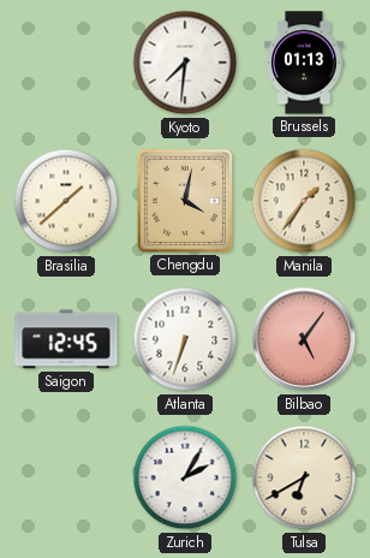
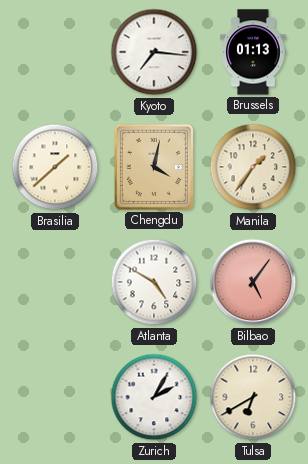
Kyoto: 7:31 -> 7:16 (154, 52)
Saigon: 12:45 -> none (66, 339)
Atlanta: 6:33 -> 4:50 (154, 282)
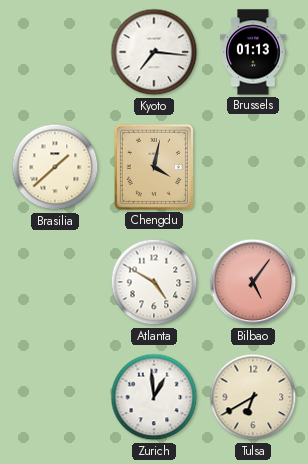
Manila: 1:36 -> none (253, 167)
Zurich: 2:05 -> 12:59 (154, 397)
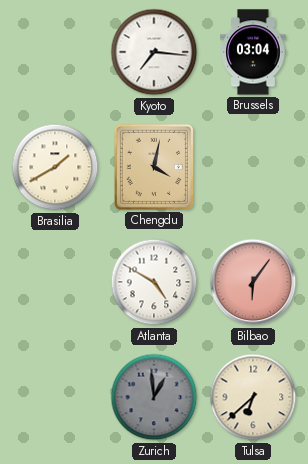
Brussels: 01:13 -> 03:04 (253, 52)
Brasilia: 1:38 -> 1:40 (55, 167)
Bilbao: 5:06 -> 6:06 (253, 282)
Zurich dial: white -> grey (154, 397)
Tulsa: 6:40 -> 6:38 (253, 397)
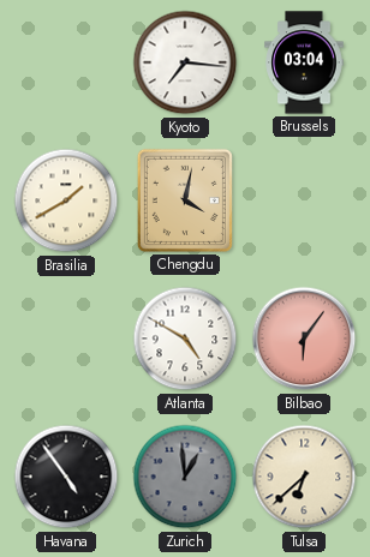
Havana: none -> 4:54 (66, 477)
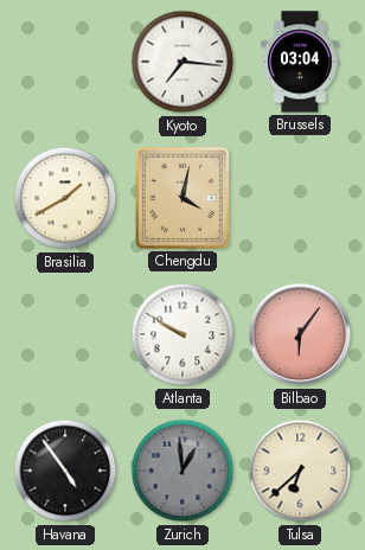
Atlanta: 4:50 -> 9:50 (182, 334)
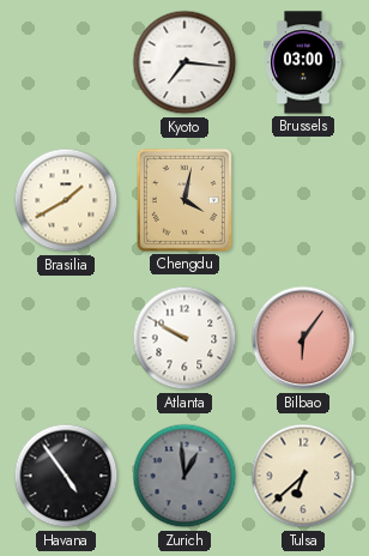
Brussels: 03:04 -> 03:00 (303, 62)
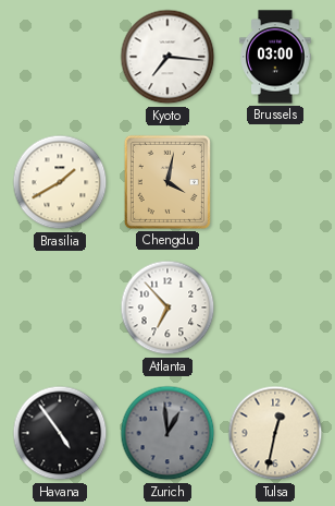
Atlanta: 9:50 -> 6:53 (167, 308)
Bilbao: 6:06 -> none (303, 338)
Tulsa: 6:38 -> 12:32 (275, 433)
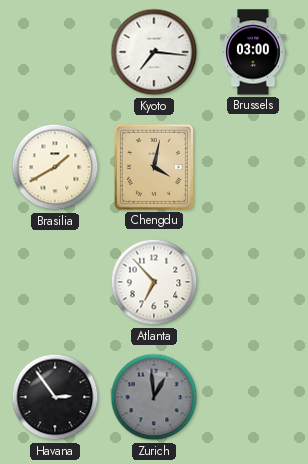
Havana: 4:54 -> 2:54 (55, 397)
Tulsa: 12:32 -> none (275, 433)
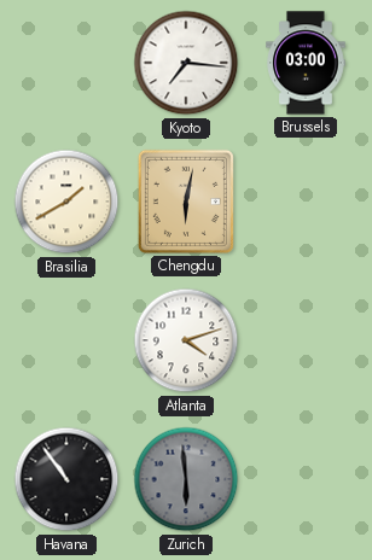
Chengdu: 4:02 -> 6:02 (186, 202)
Atlanta: 6:53 -> 4:12 (186, 340)
Havana: 2:54 -> 10:54 (66, 479)
Zurich: 12:59 -> 5:59 (186, 479)
